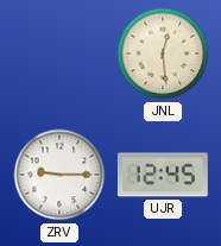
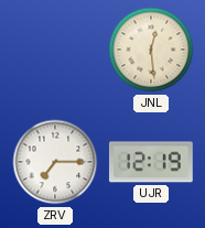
ZRV: 9:15 -> 7:15 (55, 162)
UJR: 12:45 -> 12:19 (151, 162)
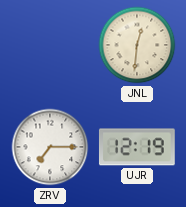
JNL: 12:29 -> 12:31 (137, 45)
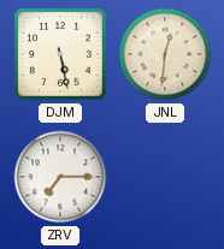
DJM: none -> 5:28 (60, 54)
UJR: 12:19 -> none (137, 147)
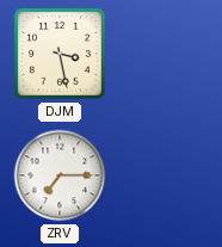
DJM: 5:28 -> 3:28 (60, 54)
JNL: 12:31 -> none (165, 54)
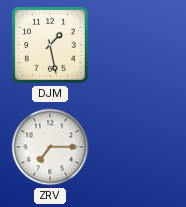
DJM: 3:28 -> 1:28 (50, 45)
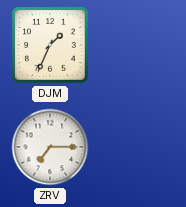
DJM: 1:28 -> 1:34 (50, 45)
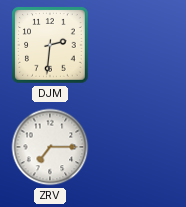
DJM: 1:34 -> 2:31 (50, 45)
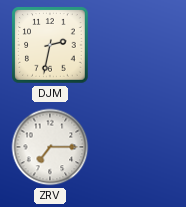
DJM: 2:31 -> 2:32 (50, 45)
